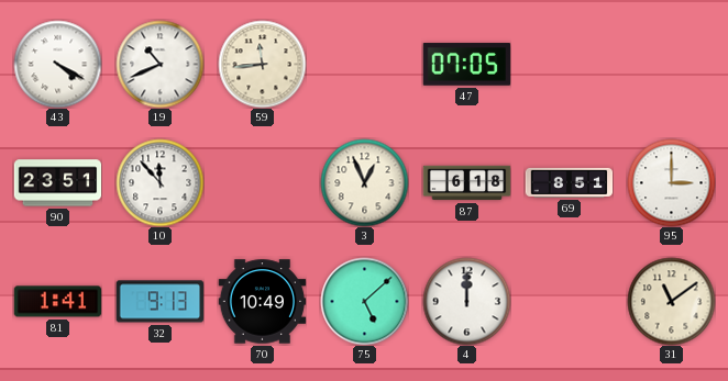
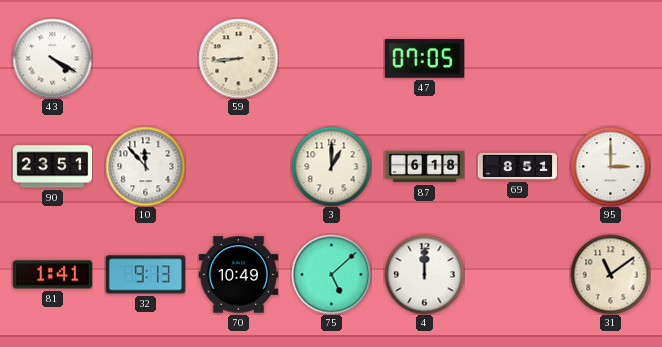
19: 10:41 -> none (159, 64)
59: 11:44 -> 8:44 (238, 58)
3: 12:56 -> 1:00 (331, 166)
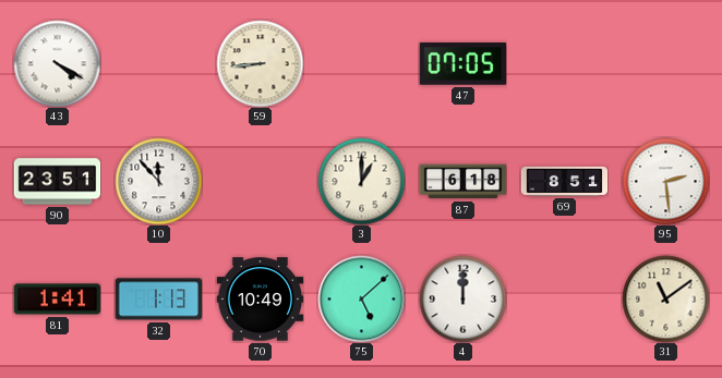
95: 3:00 -> 2:29 (665, 181)
32: 9:13 -> 1:13 (158, 300)
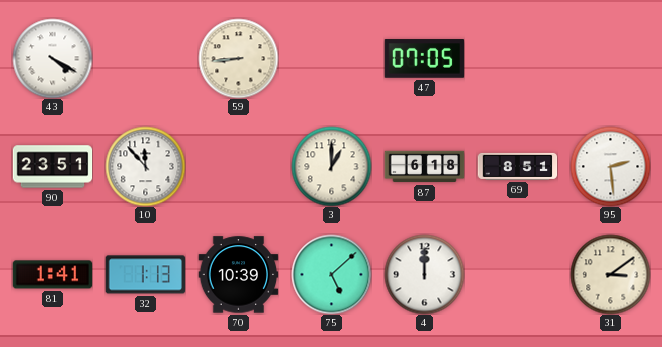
70: 10:49 -> 10:39 (238, 275)
31: 11:09 -> 3:09 (610, 274)
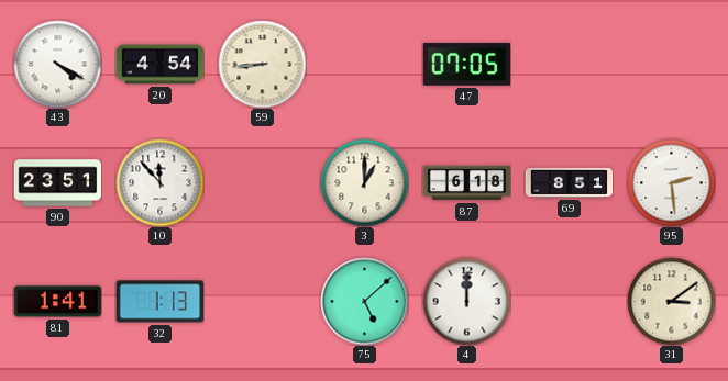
20: none -> 4:54 (159, 65)
70: 10:39 -> none (238, 275)
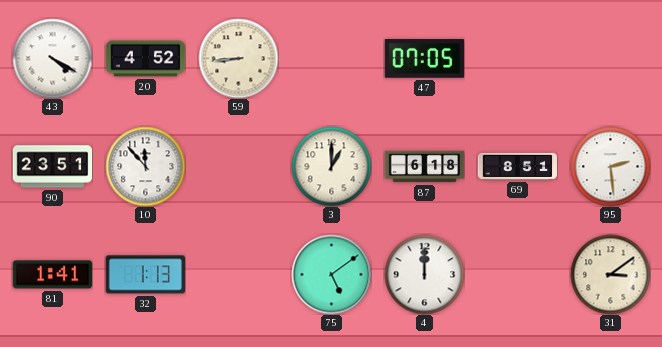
20: 4:54 -> 4:52 (145, 59)
75: 5:08 -> 5:09 (331, 274)
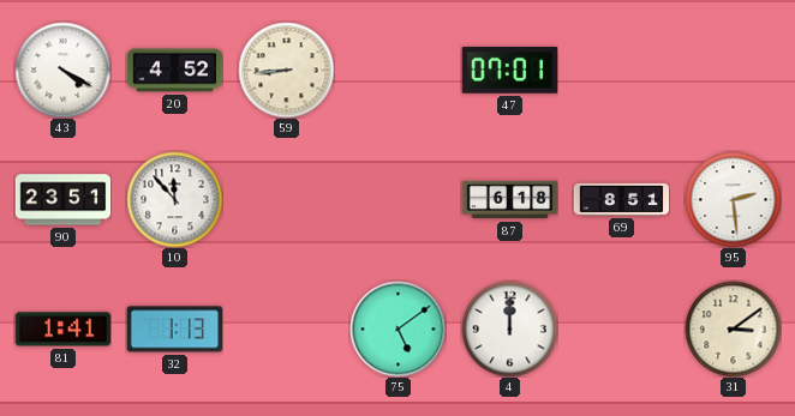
47: 07:05 -> 07:01 (509, 71)
3: 1:00 -> none (331, 166)
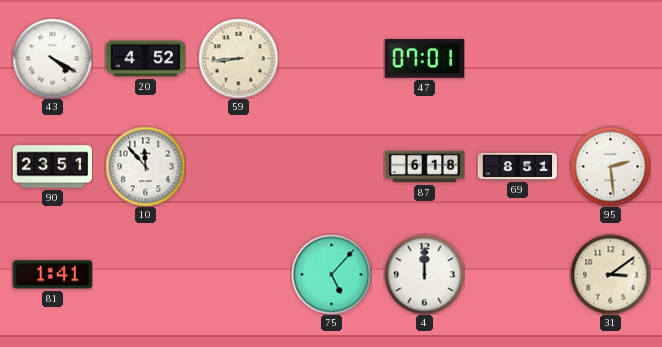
32: 1:13 -> none (174, 330)
75: 5:09 -> 5:07 (331, 274)
